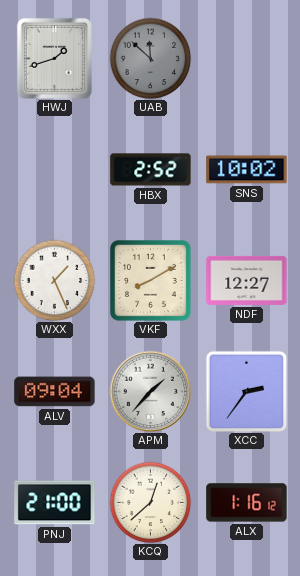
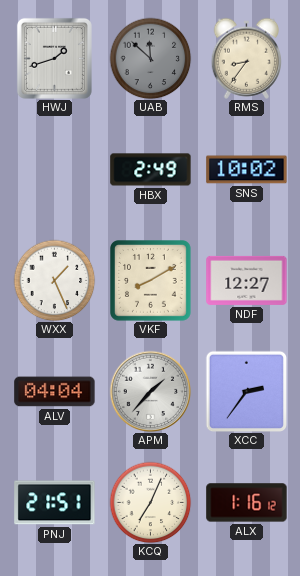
RMS: none -> 8:36 (247, 58)
HBX: 2:52 -> 2:49 (151, 170)
ALV: 09:04 -> 04:04 (55, 392)
PNJ: 21:00 -> 21:51 (55, 503)
KCQ: 12:38 -> 7:04 (150, 502)
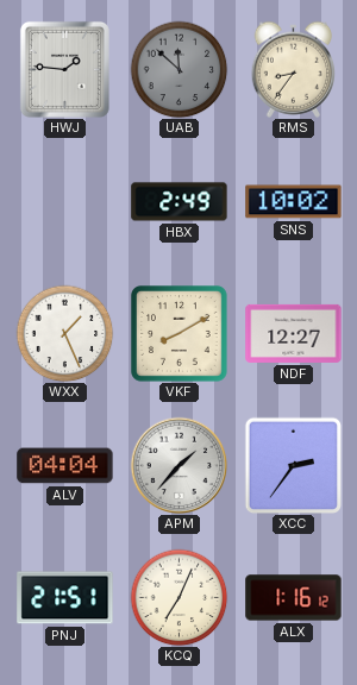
HWJ: 1:42 -> 1:46 (64, 69)
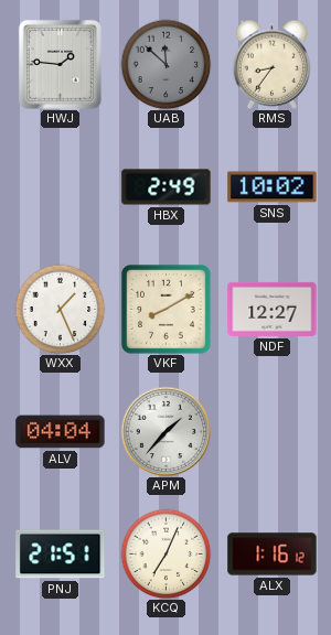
XCC: 2:36 -> none (293, 465)
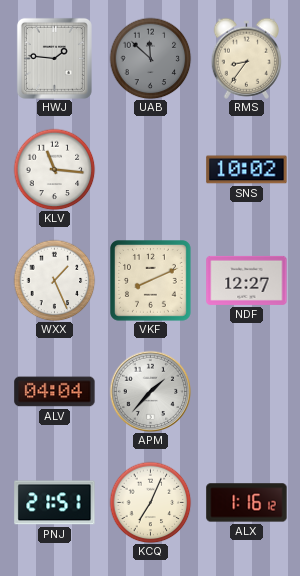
KLV: none -> 11:16 (54, 169)
HBX: 2:49 -> none (167, 187)
VKF: 8:10 -> 8:11 (151, 281)
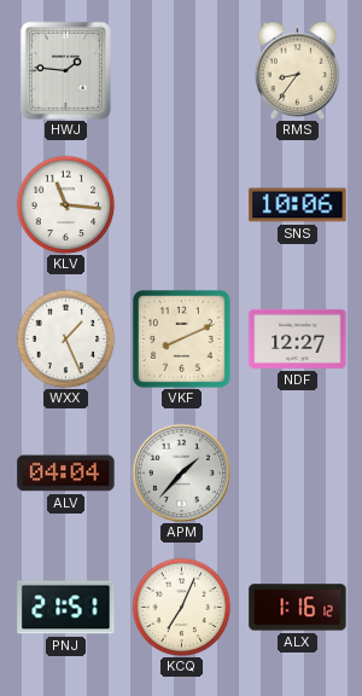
UAB: 11:52 -> none (150, 58)
SNS: 10:02 -> 10:06 (298, 205)
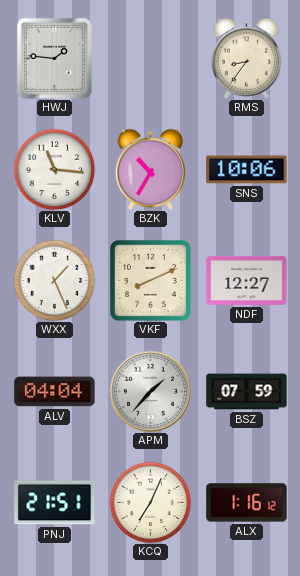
BZK: none -> 10:35 (151, 169)
BSZ: none -> 07:59 (247, 392)
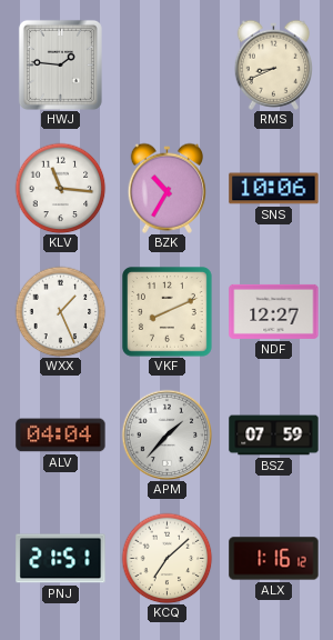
RMS: 8:36 -> 8:41 (274, 64)
KCQ: 7:04 -> 7:08 (167, 558)
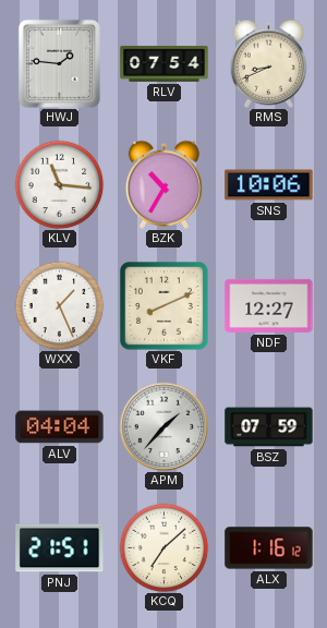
RLV: none -> 07:54 (165, 64)
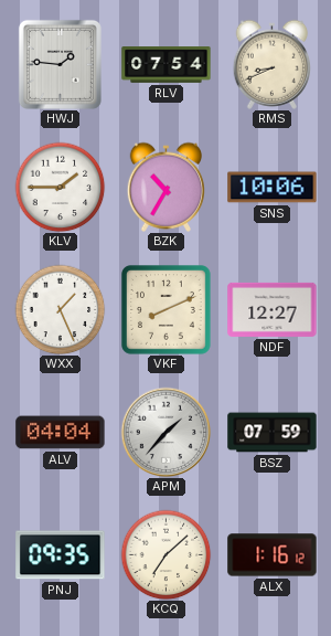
KLV: 11:16 -> 1:45 (60, 187)
PNJ: 21:51 -> 09:35 (61, 555)
